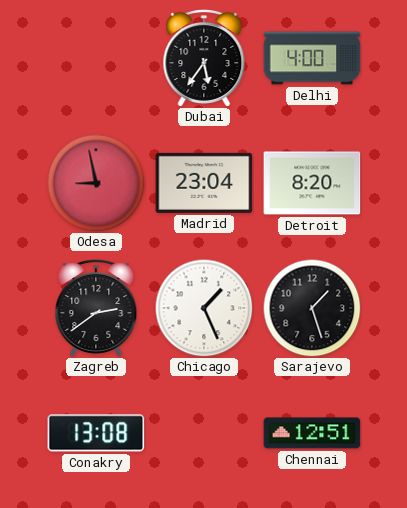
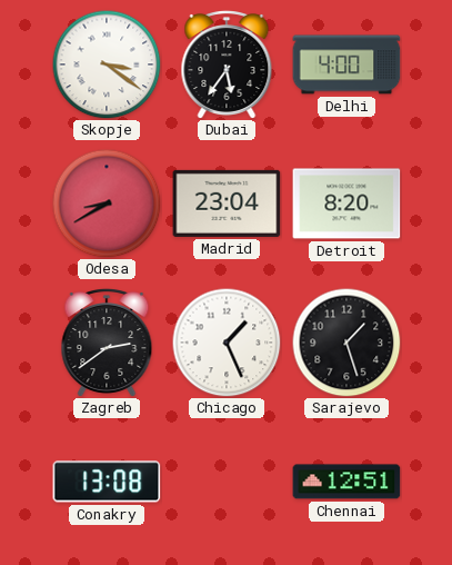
Skopje: none -> 3:21 (107, 65)
Odesa: 8:58 -> 8:40 (107, 204)
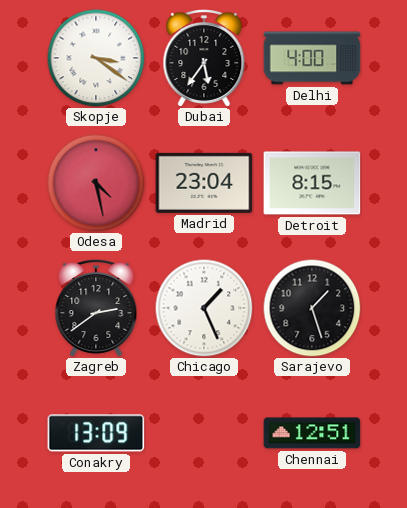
Odesa: 8:40 -> 4:28 (96, 183)
Detroit: 8:20 -> 8:15 (312, 183)
Conakry: 13:08 -> 13:09 (96, 433)
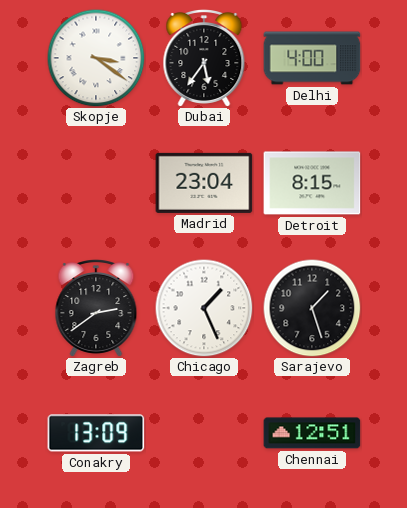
Odesa: 4:28 -> none (96, 183)
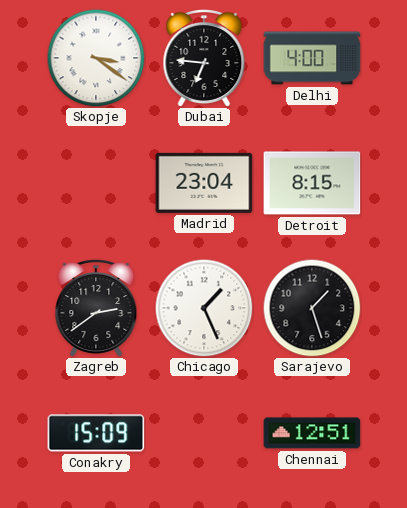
Dubai: 5:36 -> 6:46 (204, 59)
Conakry: 13:09 -> 15:09 (96, 433)
